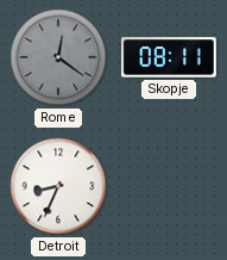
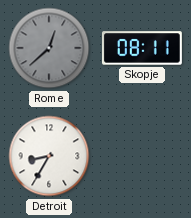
Rome: 12:21 -> 12:38 (49, 48)
Detroit: 8:34 -> 8:35 (49, 156)
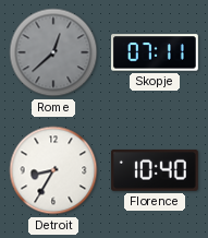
Skopje: 08:11 -> 07:11 (155, 52)
Florence: none -> 10:40 (155, 170)
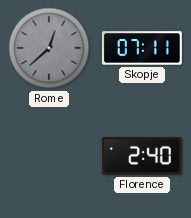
Detroit: 8:35 -> none (53, 170)
Florence: 10:40 -> 2:40 (142, 156)
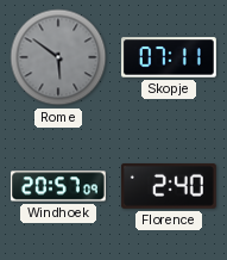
Rome: 12:38 -> 5:51 (58, 57)
Windhoek: none -> 20:57 (58, 186)
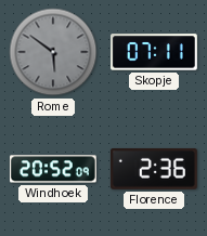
Windhoek: 20:57 -> 20:52 (53, 169)
Florence: 2:40 -> 2:36 (154, 169)
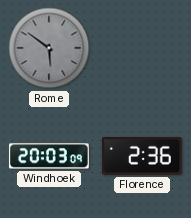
Skopje: 07:11 -> none (154, 52)
Windhoek: 20:52 -> 20:03 (49, 156)
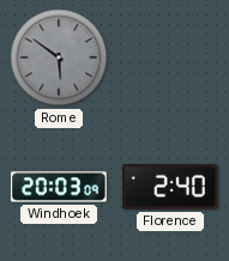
Florence: 2:36 -> 2:40 (170, 187)
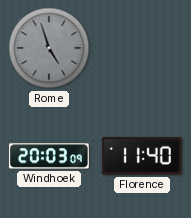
Rome: 5:51 -> 4:57 (49, 48)
Florence: 2:40 -> 11:40 (142, 156)
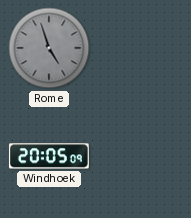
Windhoek: 20:03 -> 20:05 (49, 156)
Florence: 11:40 -> none (142, 156)
